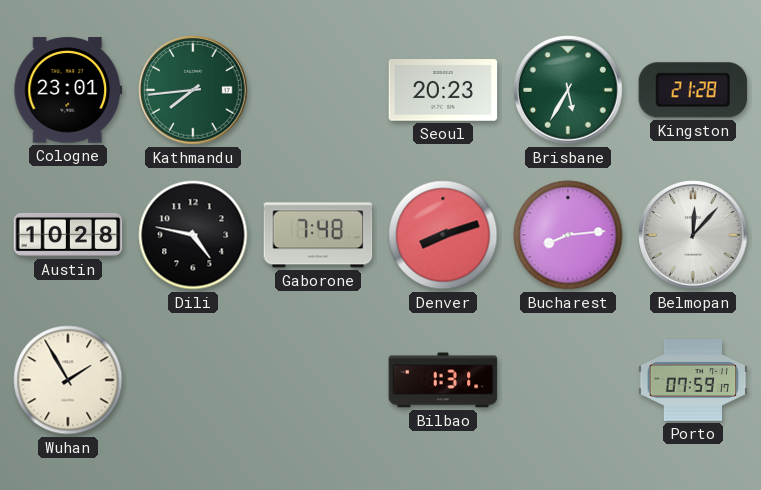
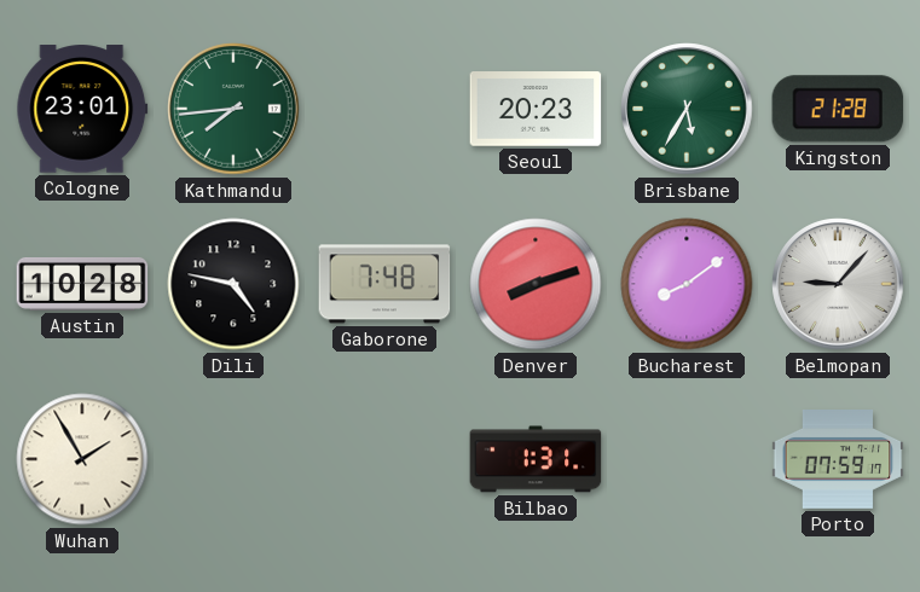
Bucharest: 8:14 -> 8:09 (687, 284)
Belmopan: 12:07 -> 9:07 (838, 284)
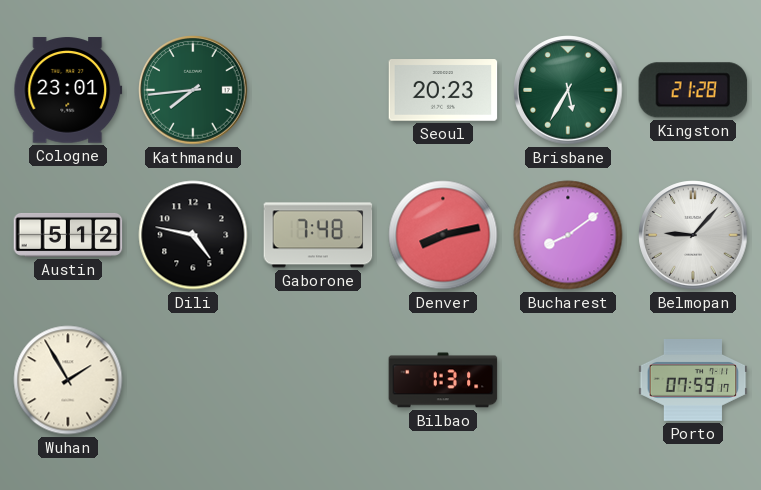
Austin: 10:28 -> 5:12 (68, 235)
Denver: 8:12 -> 8:13 (443, 235)
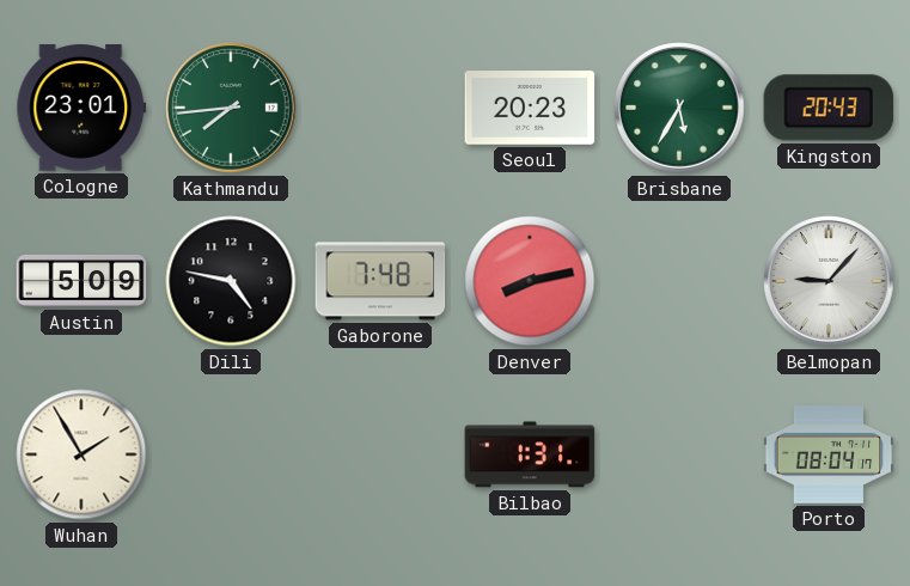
Kingston: 21:28 -> 20:43 (829, 108)
Austin: 5:12 -> 5:09 (81, 281)
Bucharest: 8:09 -> none (568, 235)
Porto: 07:59 -> 08:04 (829, 454)
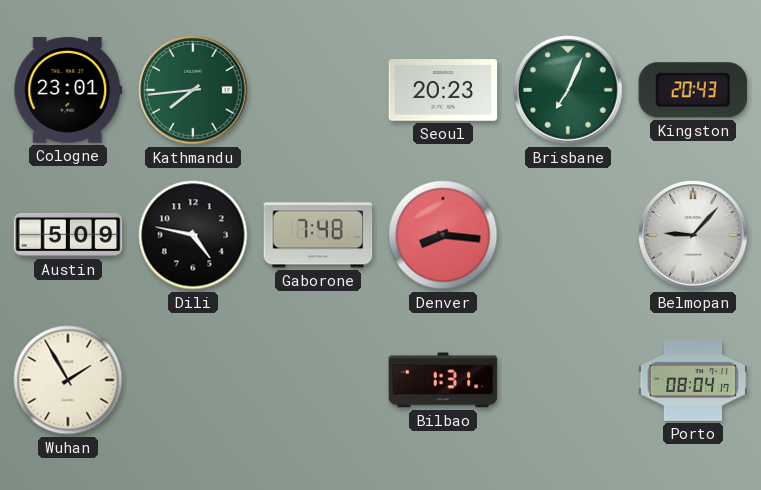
Brisbane: 5:35 -> 7:04 (568, 90)
Denver: 8:13 -> 8:16 (443, 235)
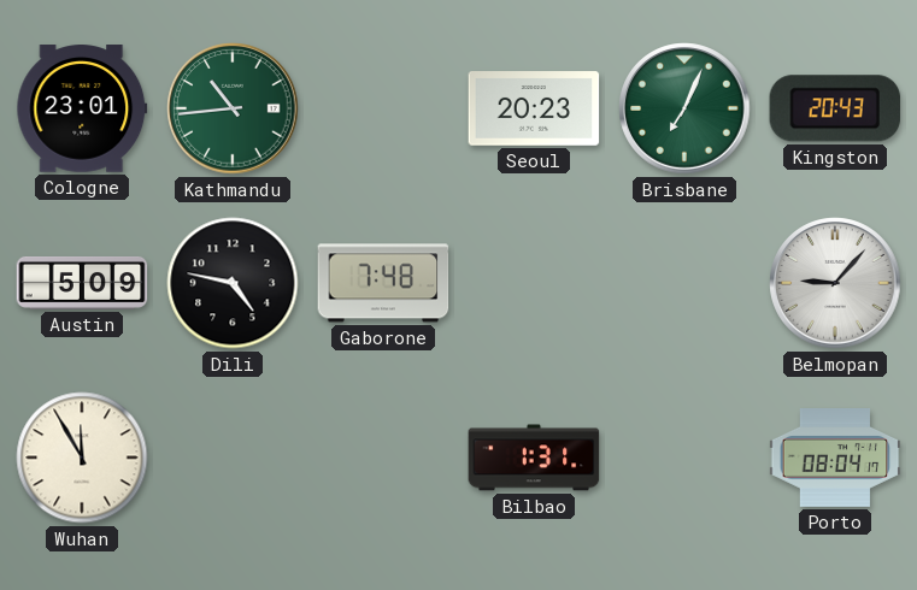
Kathmandu: 7:44 -> 10:44 (233, 108)
Denver: 8:16 -> none (443, 235)
Wuhan: 1:55 -> 11:55 (82, 458)
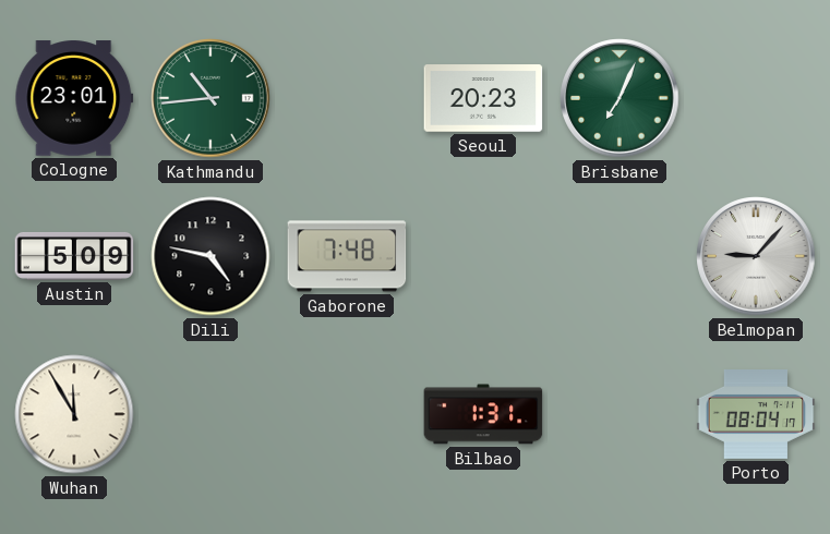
Kingston: 20:43 -> none (835, 108)
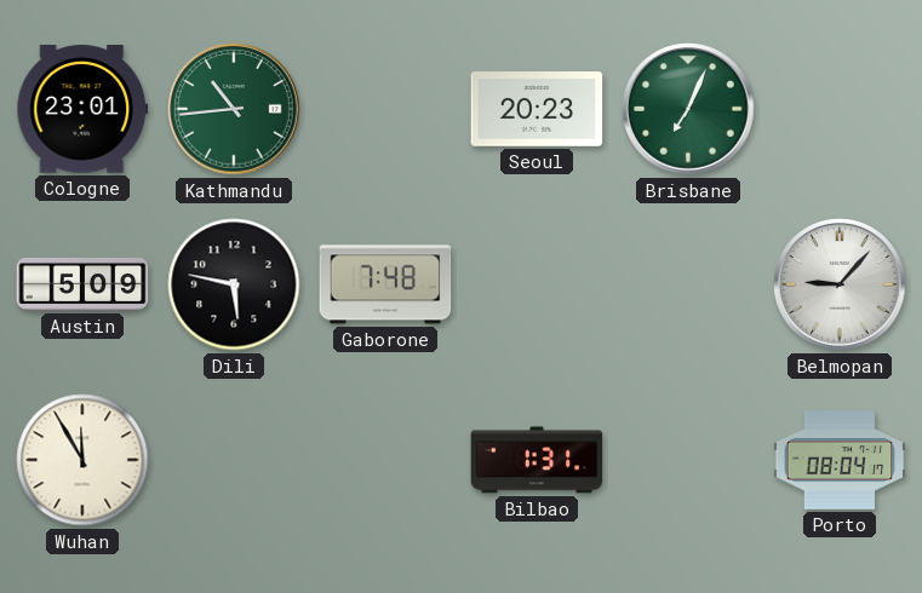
Dili: 4:47 -> 5:47 (234, 284)
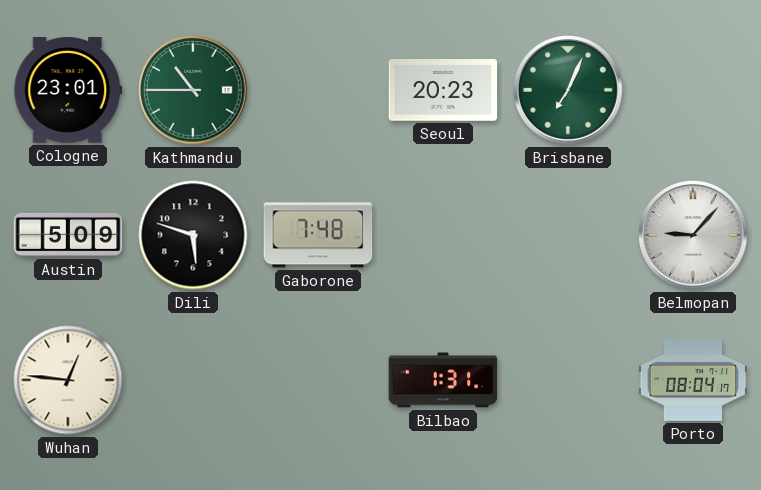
Kathmandu: 10:44 -> 10:45 (193, 90)
Dili: 5:47 -> 5:48 (193, 235)
Wuhan: 11:55 -> 12:46 (68, 380)
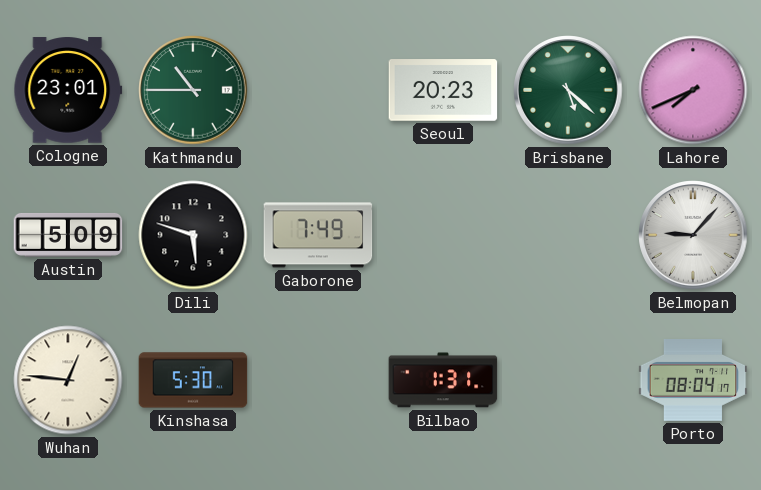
Brisbane: 7:04 -> 5:22 (568, 90)
Lahore: none -> 7:41 (693, 90)
Gaborone: 7:48 -> 7:49 (318, 235)
Kinshasa: none -> 5:30 (193, 380)
